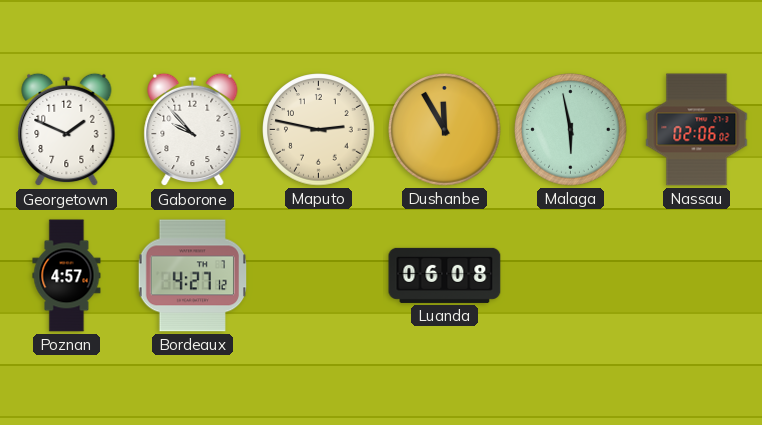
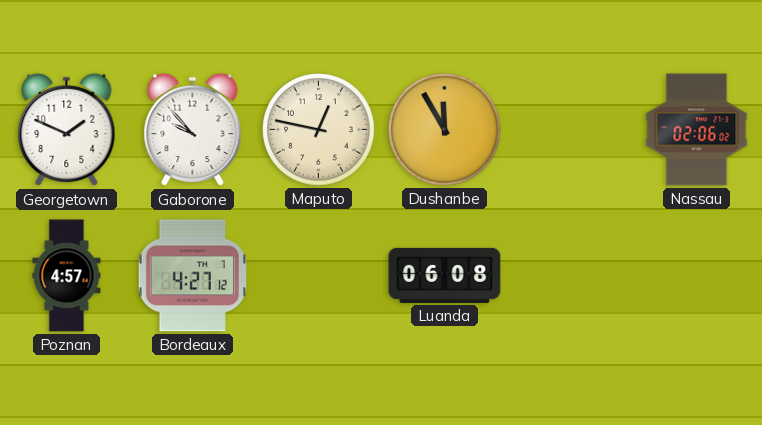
Maputo: 2:47 -> 12:47 (319, 130)
Malaga: 5:58 -> none (571, 130)
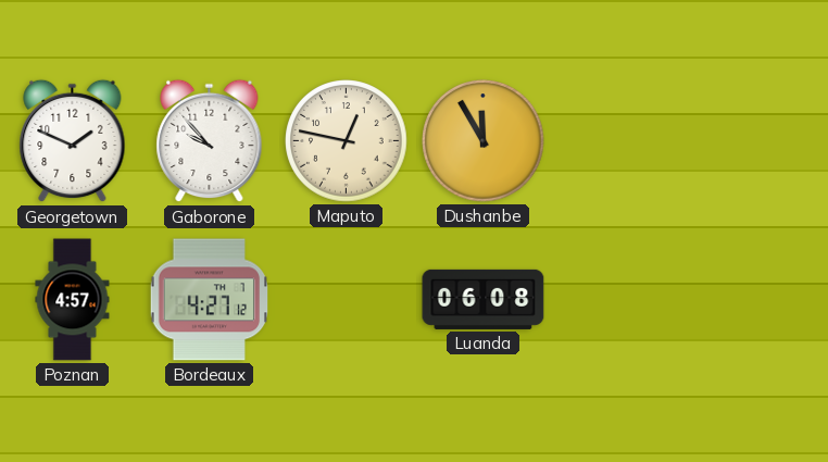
Nassau: 02:06 -> none (697, 130)
